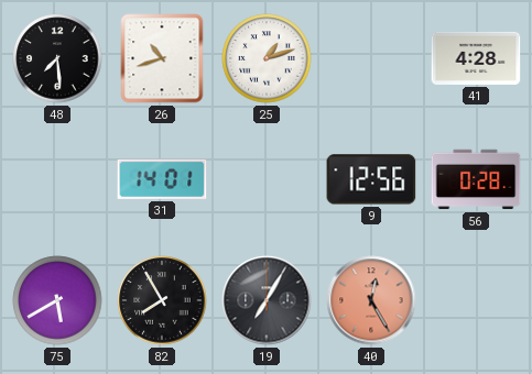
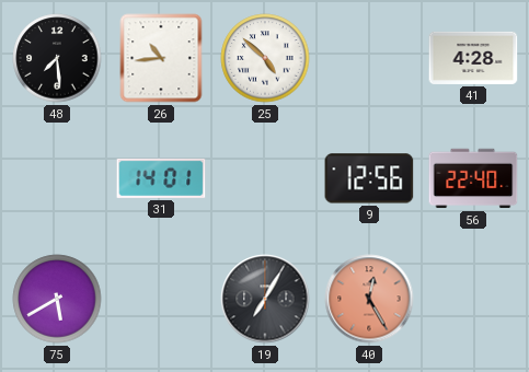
26: 10:42 -> 10:44 (161, 58)
25: 1:12 -> 4:52 (265, 58)
56: 0:28 -> 22:40 (473, 178)
82: 7:55 -> none (162, 300)
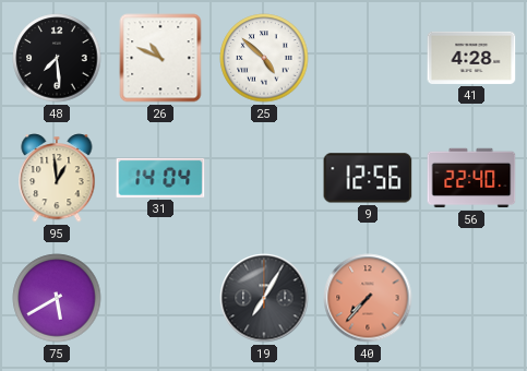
26: 10:44 -> 10:49 (160, 58)
95: none -> 12:59 (57, 178)
31: 14:01 -> 14:04 (160, 178)
40: 12:25 -> 7:37 (368, 298)
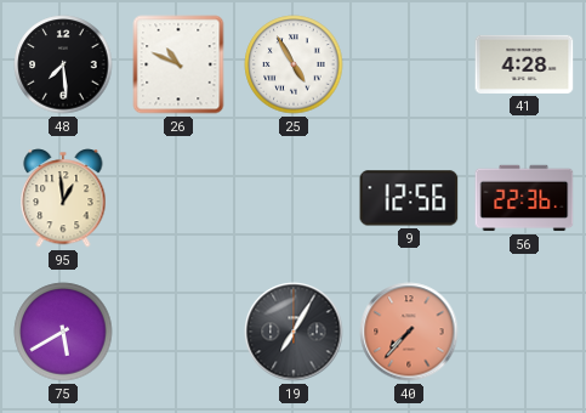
25: 4:52 -> 4:55 (294, 64)
31: 14:04 -> none (160, 178)
56: 22:40 -> 22:36 (524, 198)
